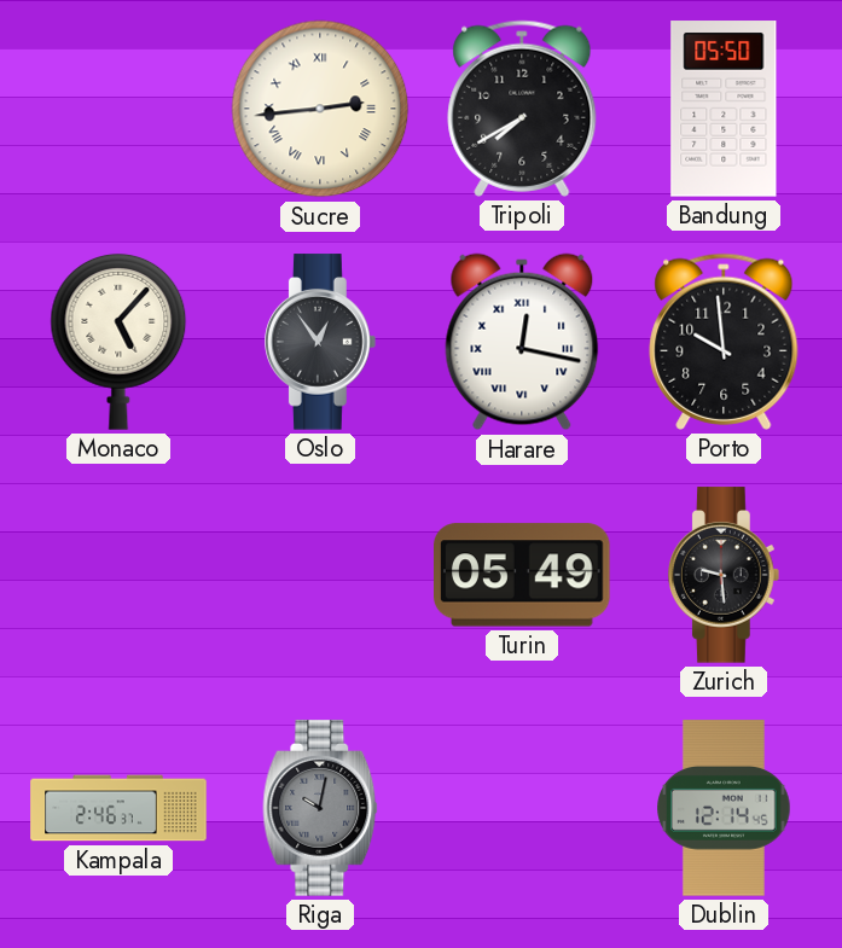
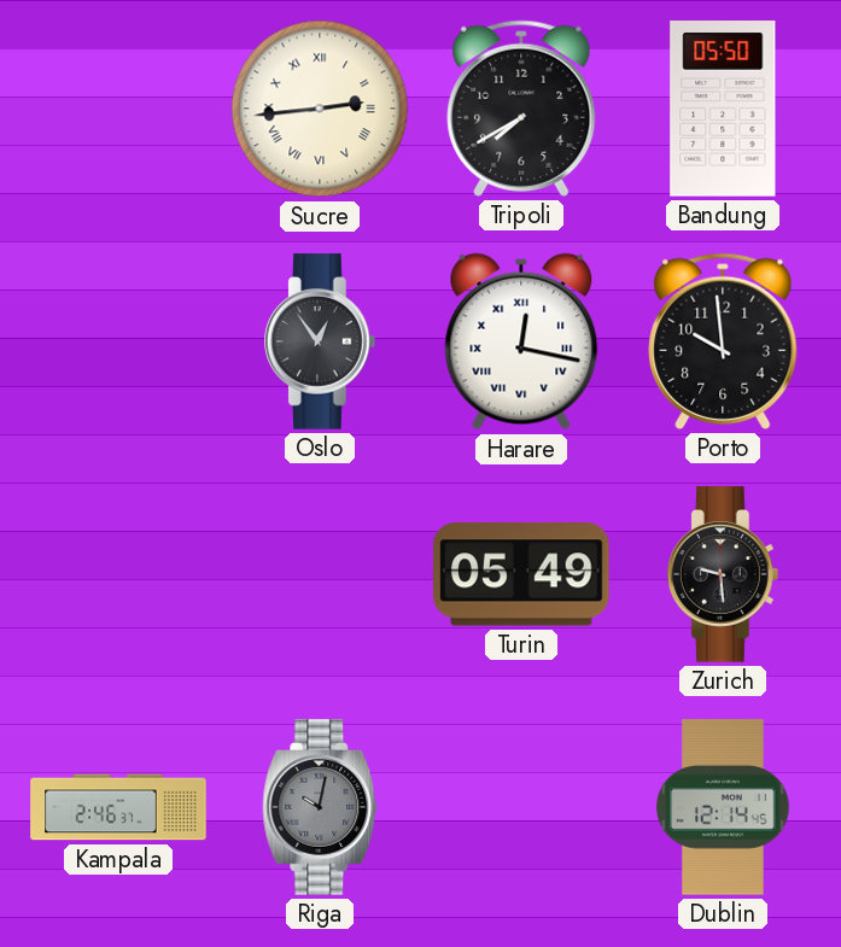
Monaco: 5:07 -> none (118, 342)
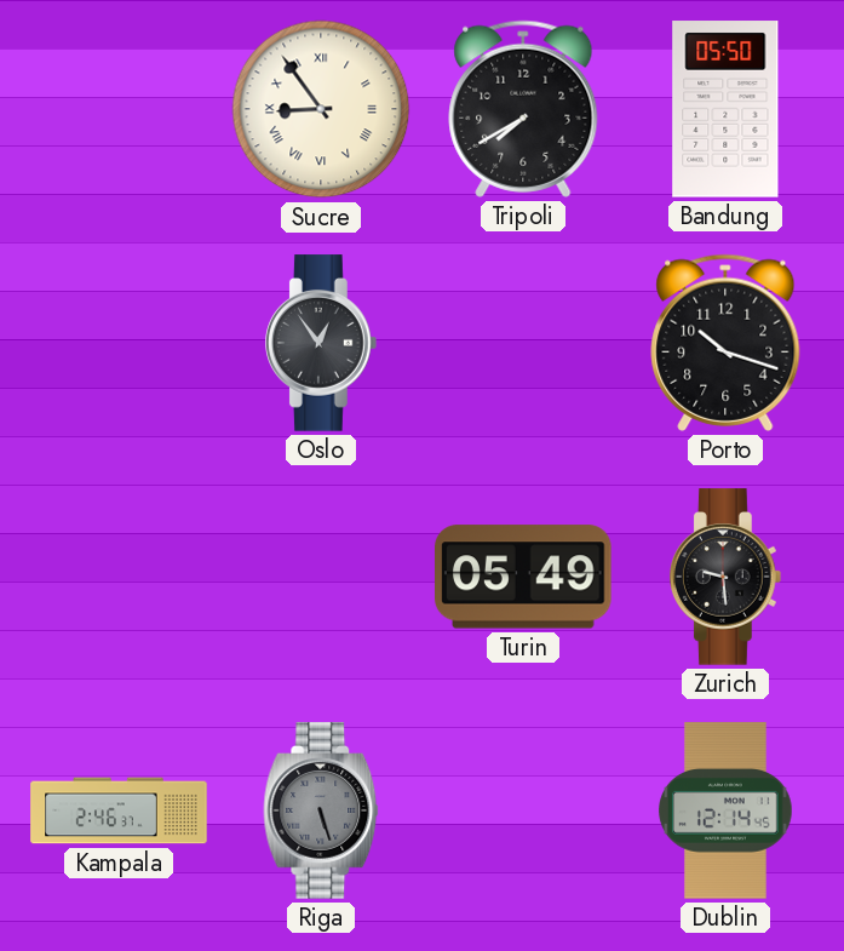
Sucre: 2:44 -> 8:54 (321, 109)
Harare: 12:17 -> none (521, 341)
Porto: 9:59 -> 10:18 (725, 343)
Riga: 10:02 -> 5:27 (321, 810)
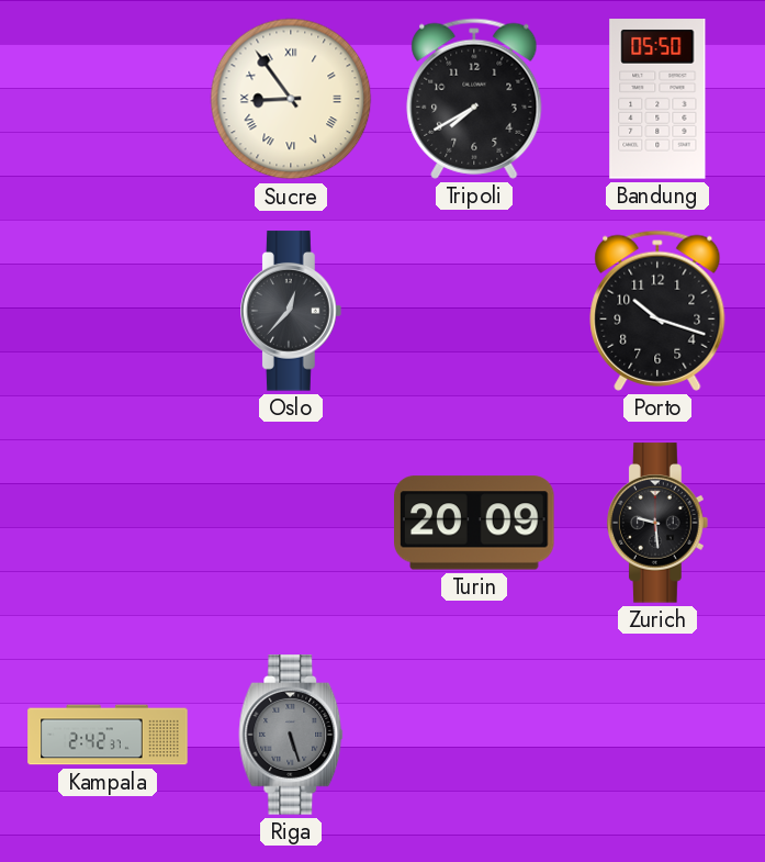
Oslo: 12:54 -> 12:37 (292, 311)
Turin: 05:49 -> 20:09 (475, 523)
Kampala: 2:46 -> 2:42 (108, 735)
Dublin: 12:14 -> none (725, 810)
